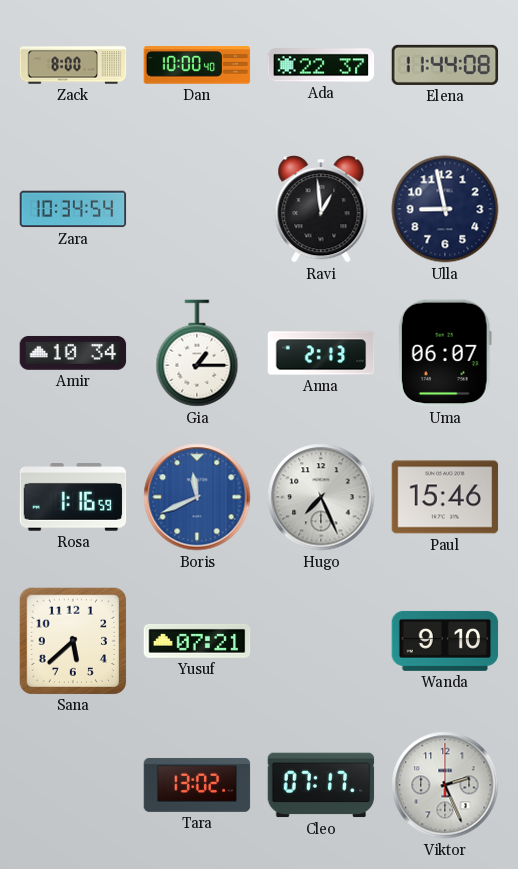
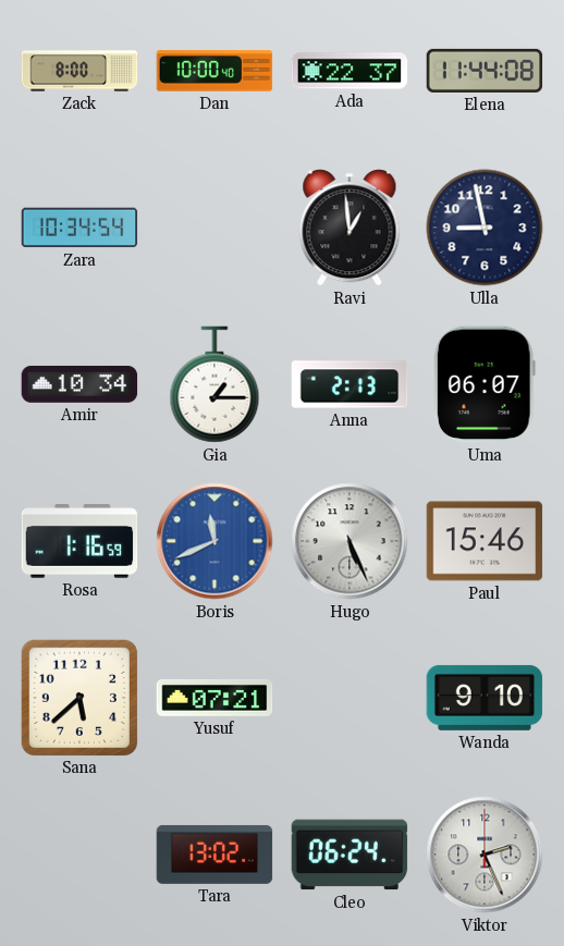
Hugo: 7:26 -> 5:26 (350, 541)
Cleo: 07:17 -> 06:24 (350, 855)
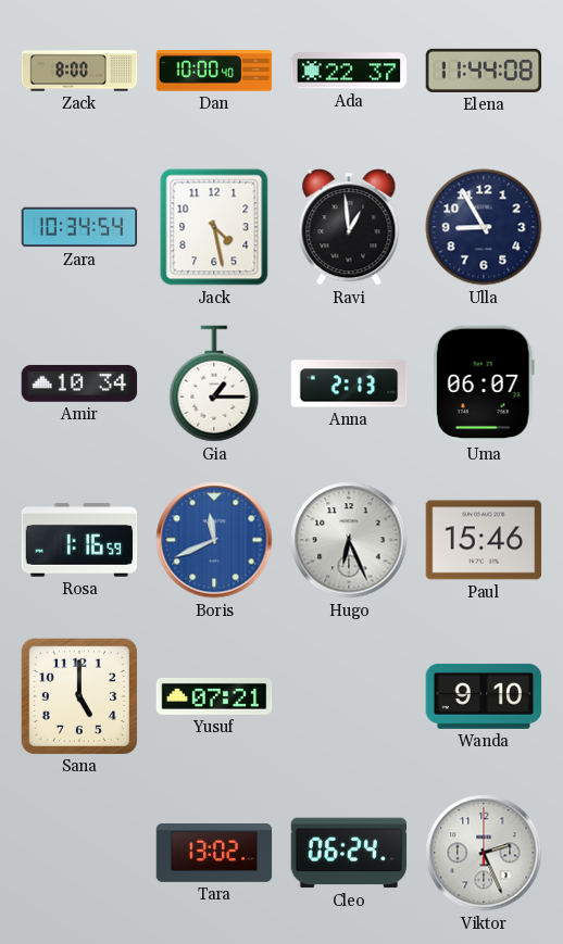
Jack: none -> 4:28 (214, 227)
Ulla: 8:58 -> 8:55 (484, 227)
Hugo: 5:26 -> 6:26 (349, 540)
Sana: 5:38 -> 5:00 (78, 695)
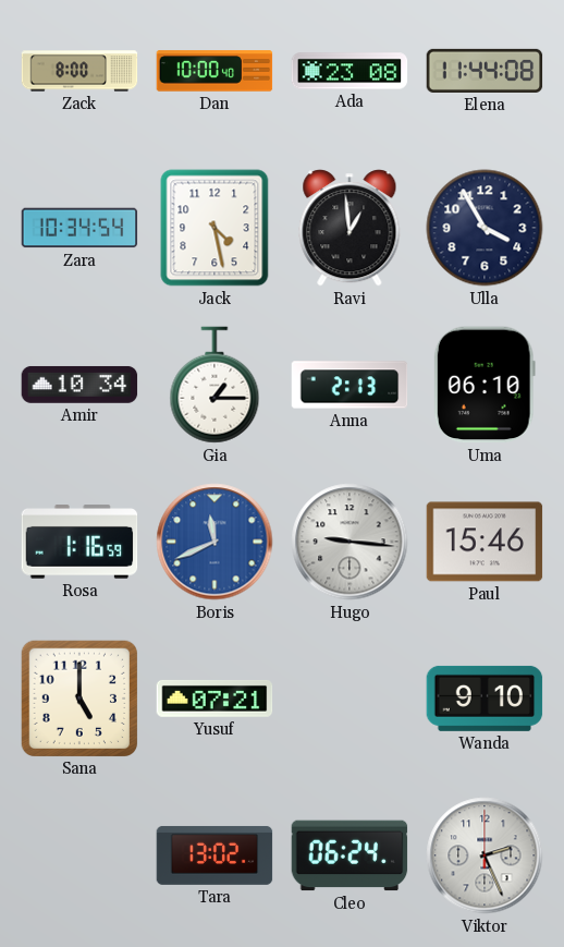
Ada: 22:37 -> 23:08 (350, 71)
Ulla: 8:55 -> 3:55 (485, 228)
Uma: 06:07 -> 06:10 (485, 385)
Hugo: 6:26 -> 9:16 (350, 542)
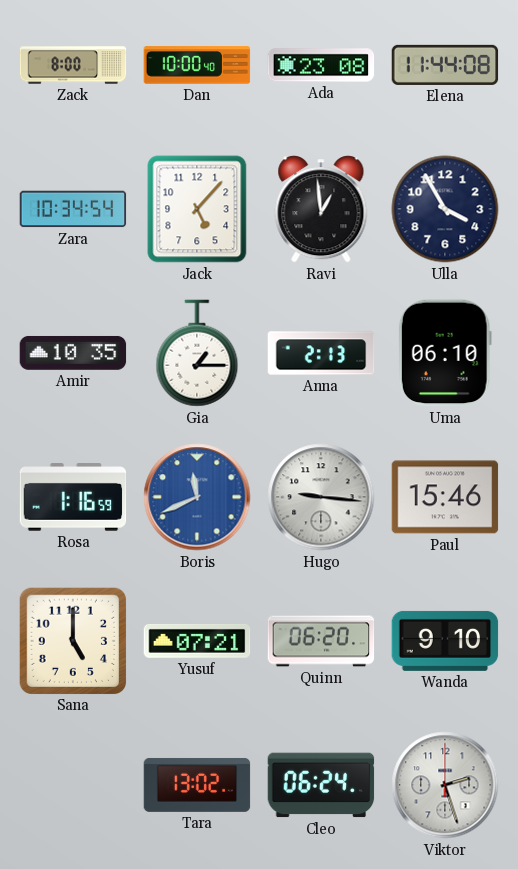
Jack: 4:28 -> 5:07 (197, 209)
Amir: 10:34 -> 10:35 (73, 353)
Quinn: none -> 06:20 (321, 641)
Viktor: 2:26 -> 2:27 (445, 785)
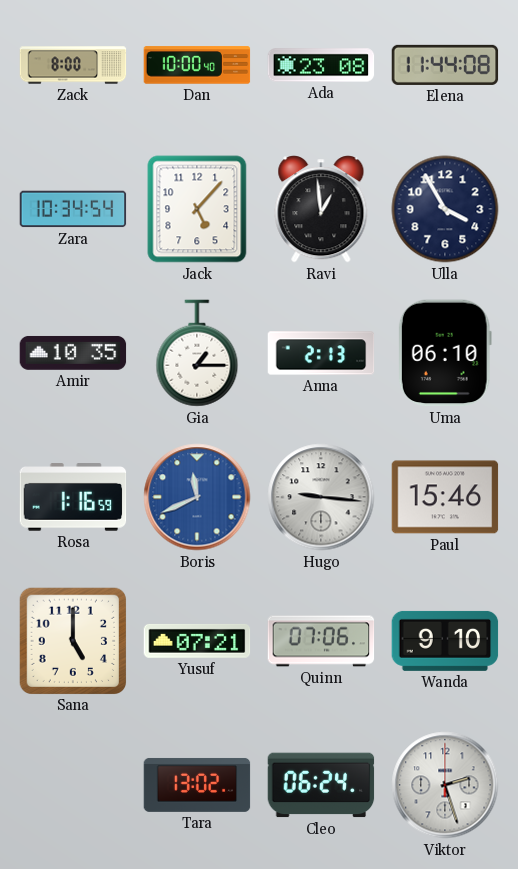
Quinn: 06:20 -> 07:06 (321, 641)
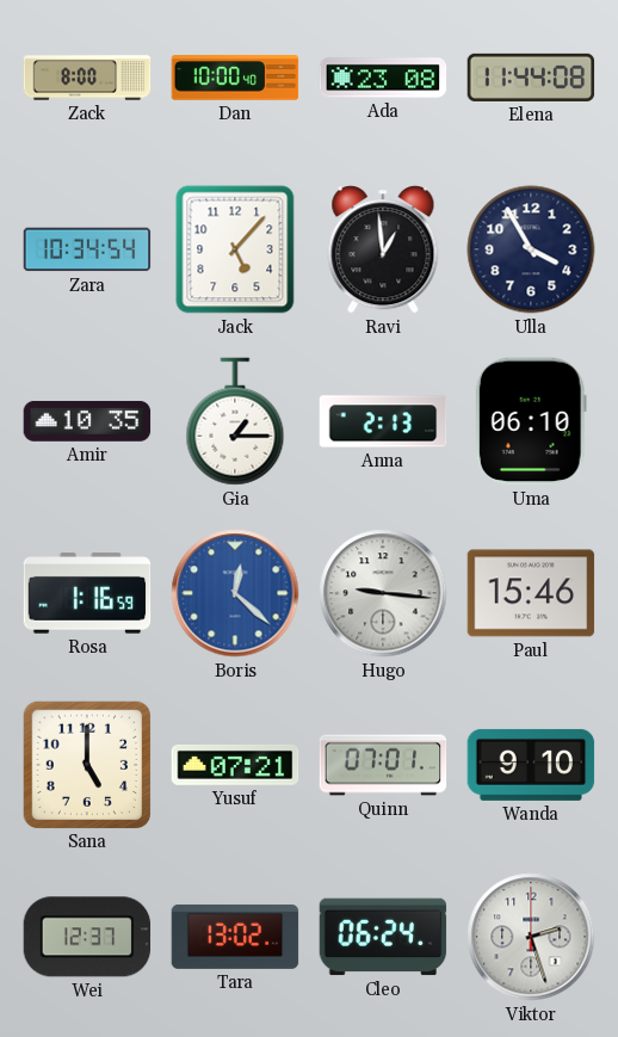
Boris: 11:41 -> 12:22 (235, 593)
Quinn: 07:06 -> 07:01 (383, 765)
Wei: none -> 12:37 (87, 937)
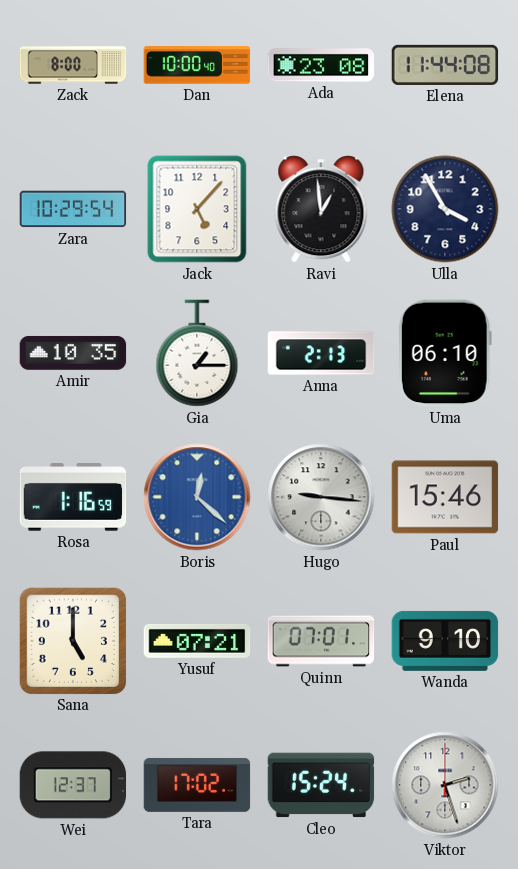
Zara: 10:34 -> 10:29 (73, 209)
Tara: 13:02 -> 17:02 (197, 785)
Cleo: 06:24 -> 15:24 (321, 785)
